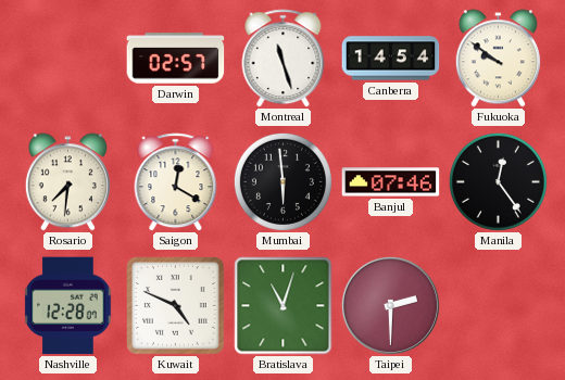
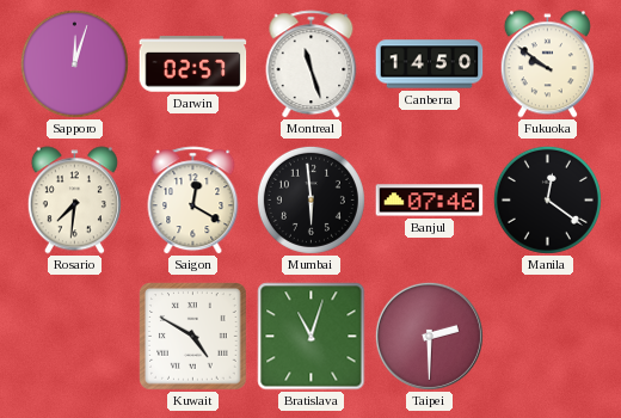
Sapporo: none -> 12:03 (74, 63)
Canberra: 14:54 -> 14:50 (430, 64)
Manila: 12:24 -> 12:21 (547, 199)
Nashville: 12:28 -> none (68, 306)
Kuwait: 4:49 -> 4:50 (193, 337)
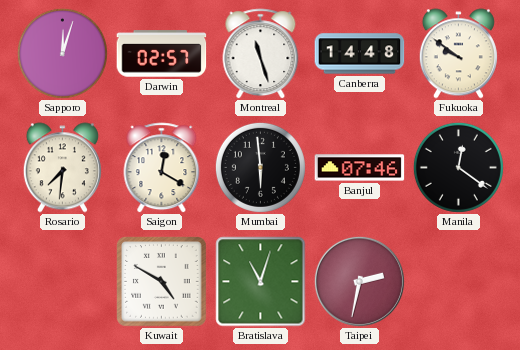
Canberra: 14:50 -> 14:48 (360, 54)
Taipei: 2:30 -> 2:32 (359, 281)
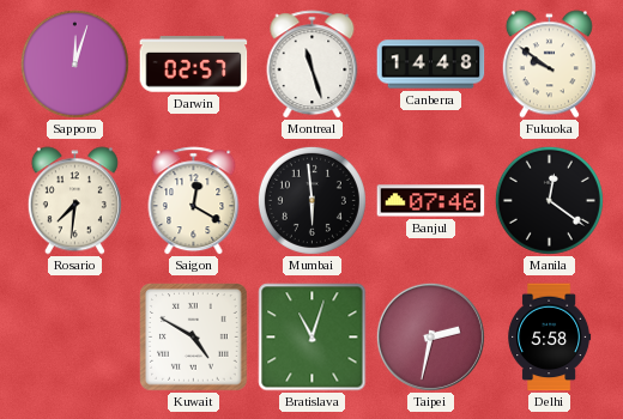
Delhi: none -> 5:58 (550, 338)
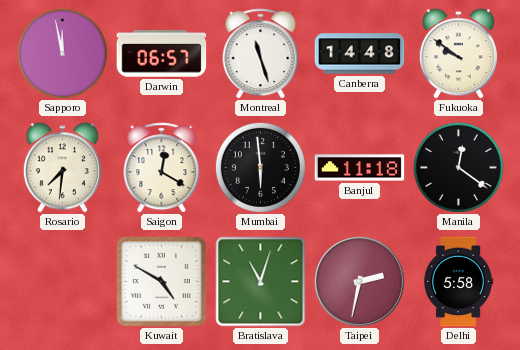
Sapporo: 12:03 -> 11:58 (62, 53)
Darwin: 02:57 -> 06:57 (162, 54)
Banjul: 07:46 -> 11:18 (360, 168)
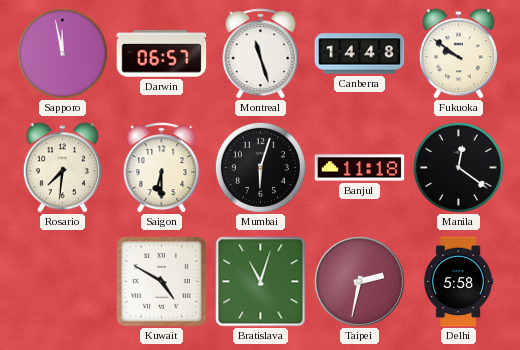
Saigon: 12:20 -> 6:30 (162, 168)
Mumbai: 5:59 -> 6:03 (260, 167)
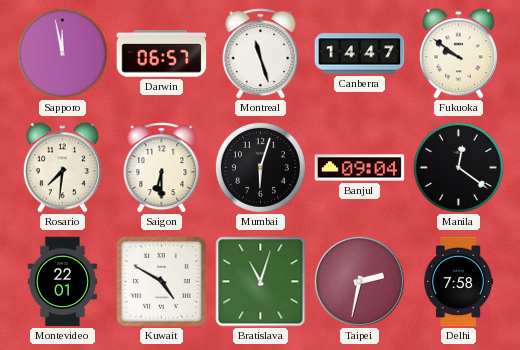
Canberra: 14:48 -> 14:47 (360, 54)
Banjul: 11:18 -> 09:04 (360, 168)
Montevideo: none -> 22:01 (62, 282)
Delhi: 5:58 -> 7:58 (459, 282)
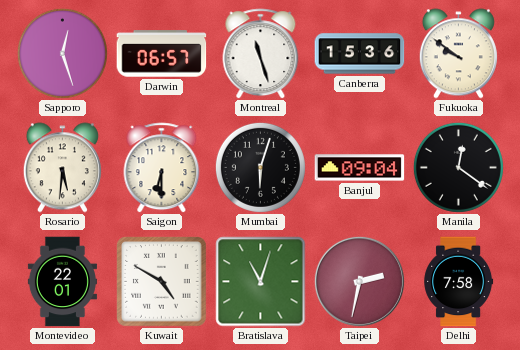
Sapporo: 11:58 -> 12:27 (62, 53)
Canberra: 14:47 -> 15:36 (360, 54)
Rosario: 7:31 -> 5:31 (62, 168)
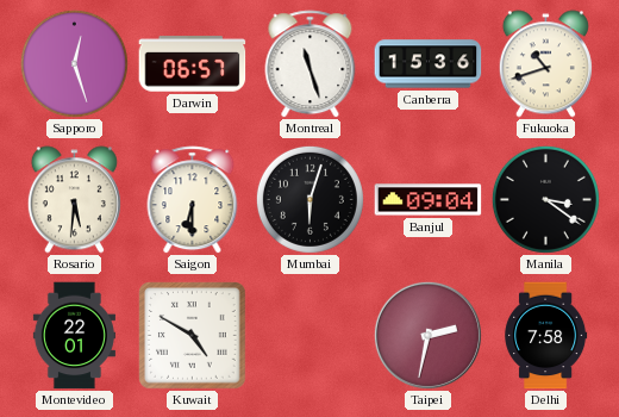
Fukuoka: 9:51 -> 10:42 (545, 64)
Manila: 12:21 -> 3:21 (545, 199)
Bratislava: 11:03 -> none (261, 282)
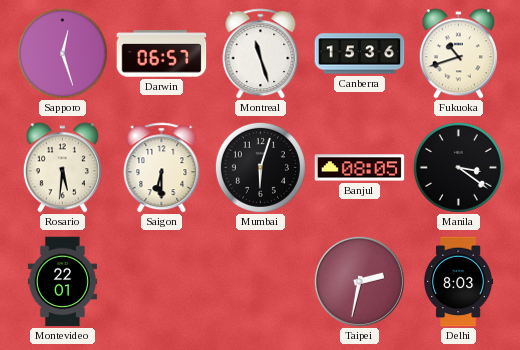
Banjul: 09:04 -> 08:05 (360, 168)
Kuwait: 4:50 -> none (193, 336)
Delhi: 7:58 -> 8:03 (459, 282)
